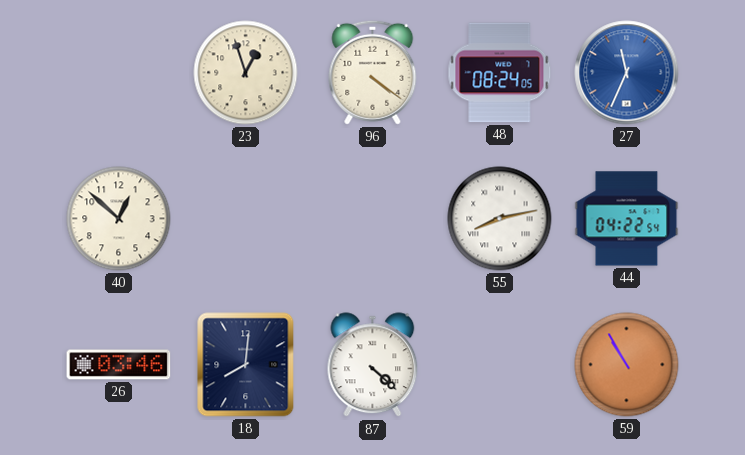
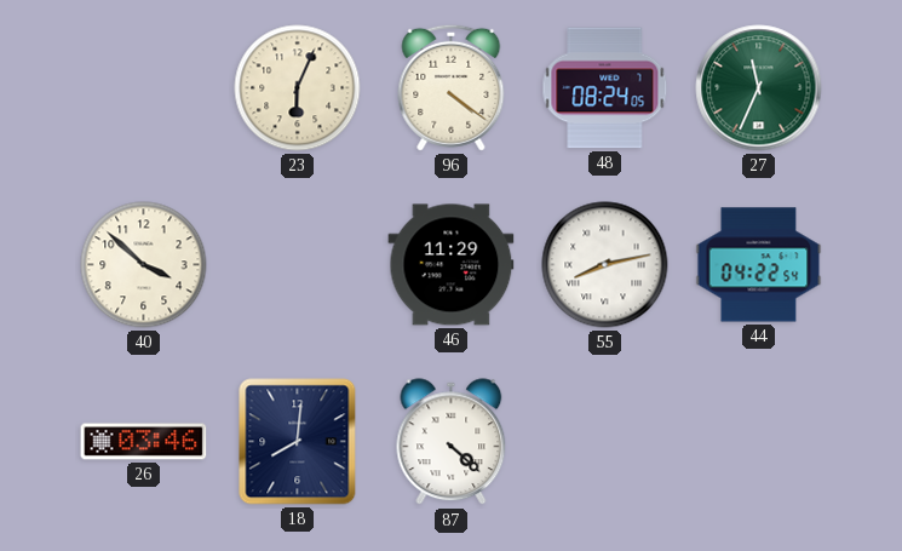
23: 12:57 -> 6:04 (298, 88)
27 dial: blue -> green (759, 88)
40: 12:52 -> 3:52 (144, 265)
46: none -> 11:29 (452, 265)
59: 10:55 -> none (627, 365)
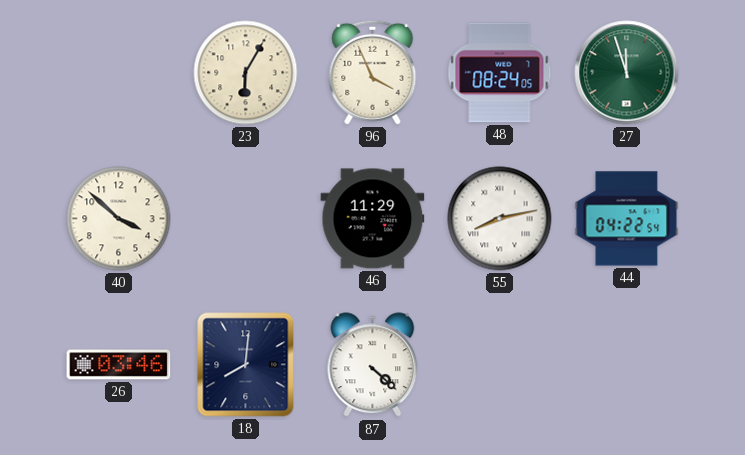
23: 6:04 -> 6:05 (246, 73)
96: 4:21 -> 3:56 (373, 72)
27: 11:34 -> 11:57 (627, 73)
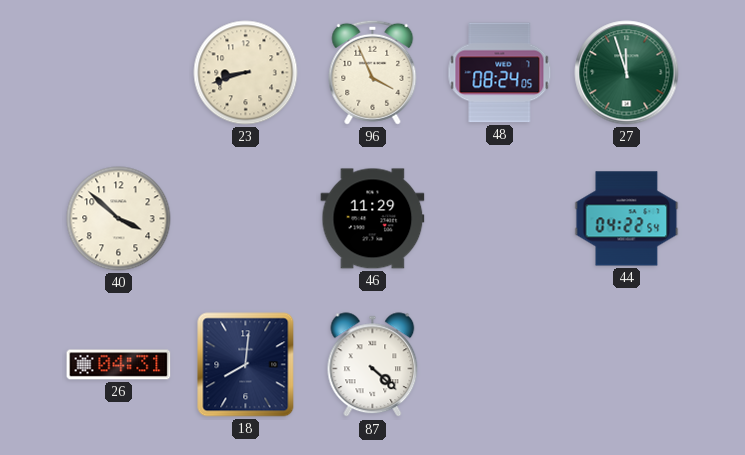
23: 6:05 -> 8:42 (246, 73)
55: 8:13 -> none (500, 219)
26: 03:46 -> 04:31 (119, 365)
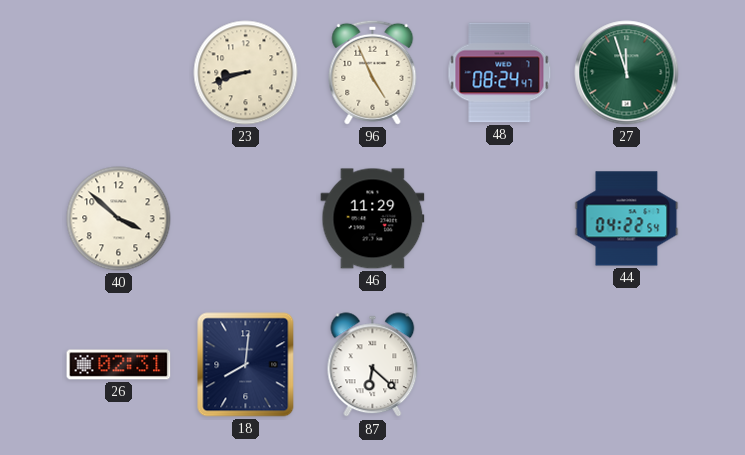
96: 3:56 -> 4:56 (373, 72)
48: 08:24:05 -> 08:24:47 (500, 73)
26: 04:31 -> 02:31 (119, 365)
87: 4:22 -> 6:22 (373, 365)
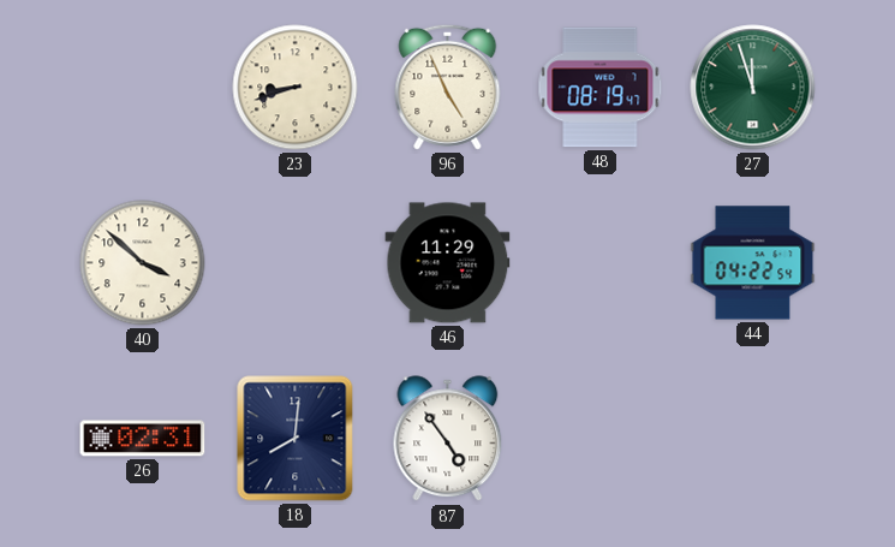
48: 08:24 -> 08:19 (601, 88)
87: 6:22 -> 4:54 (448, 439)
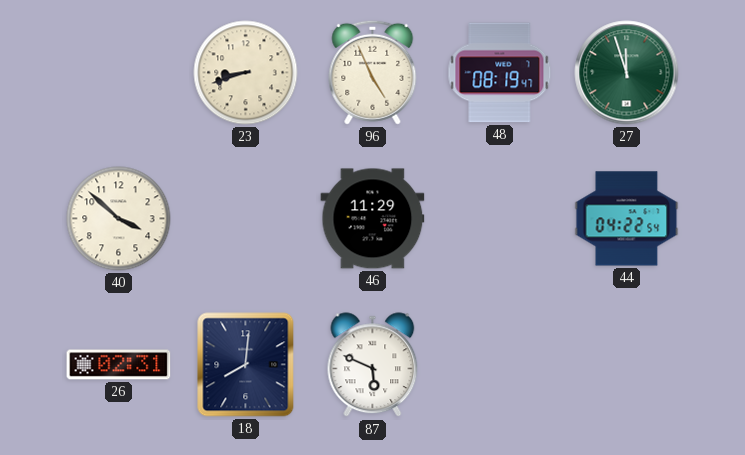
87: 4:54 -> 5:49 (373, 365)
